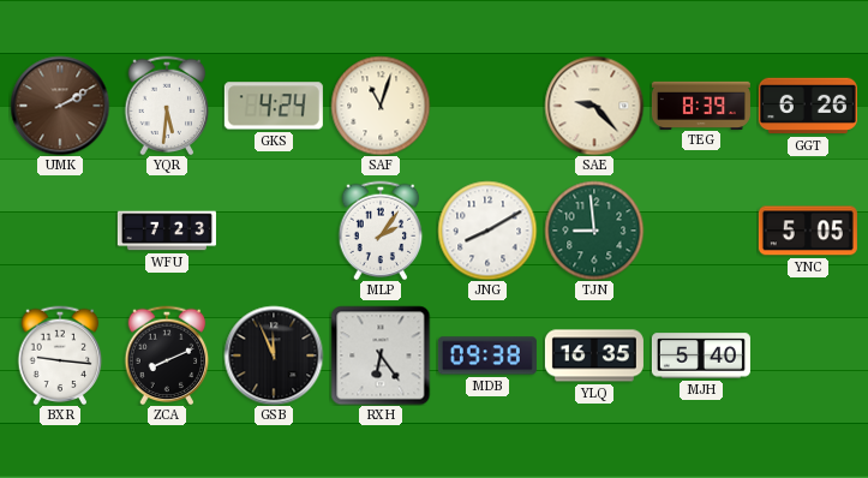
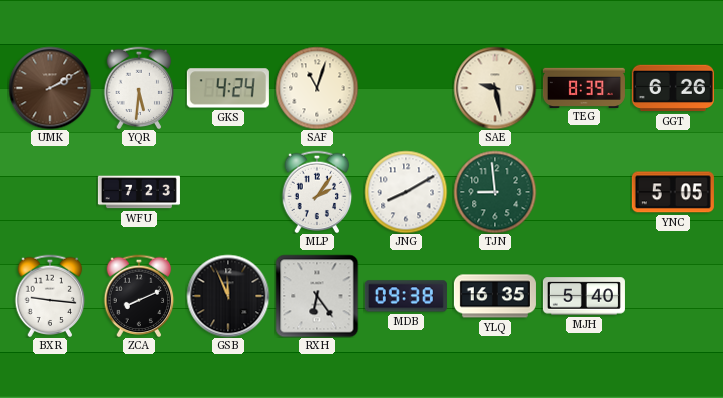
SAE: 9:23 -> 9:28 (495, 88)
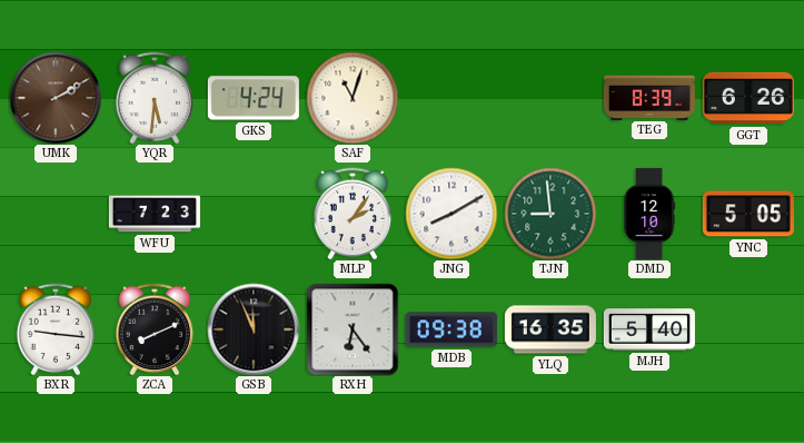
SAE: 9:28 -> none (495, 88)
DMD: none -> 12:10 (649, 214)
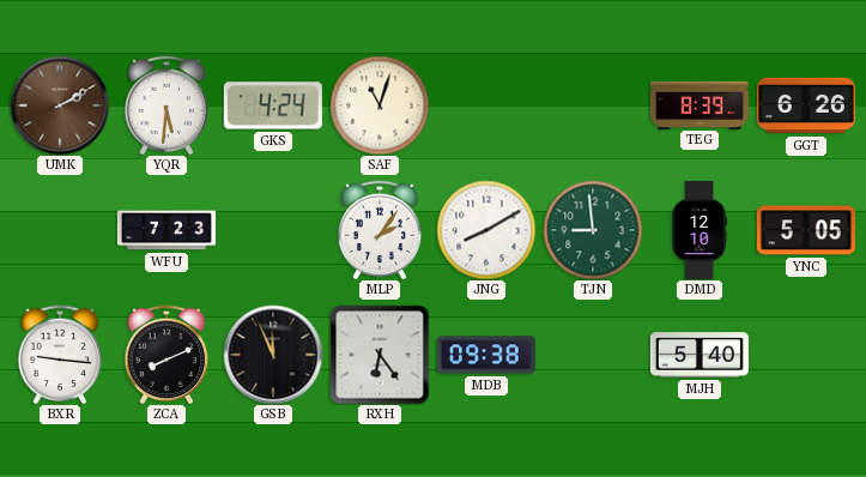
YLQ: 16:35 -> none (550, 329)
